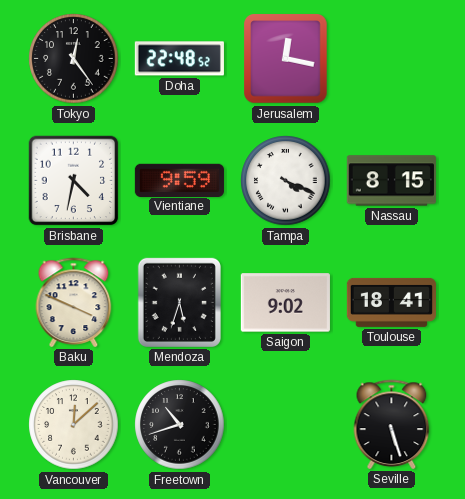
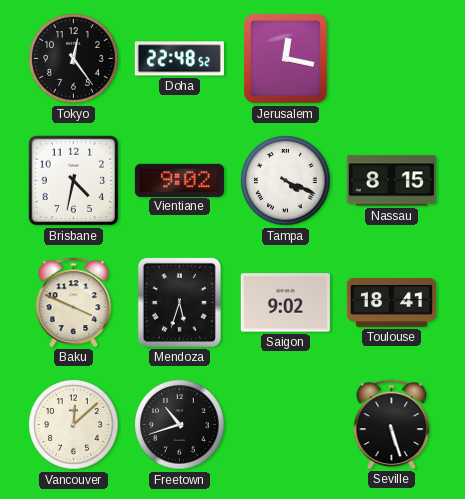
Vientiane: 9:59 -> 9:02 (179, 180)
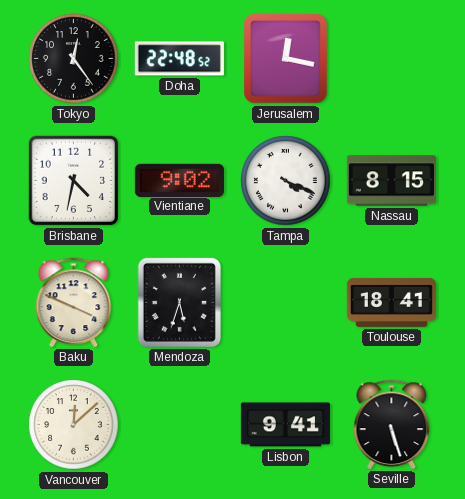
Saigon: 9:02 -> none (285, 303)
Freetown: 10:42 -> none (180, 425)
Lisbon: none -> 9:41 (285, 425)
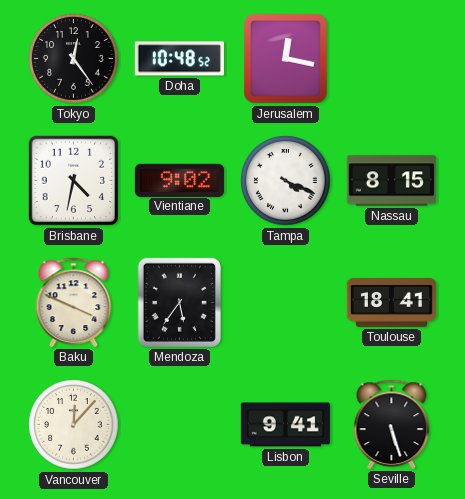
Doha: 22:48 -> 10:48 (179, 59)
Mendoza: 5:33 -> 5:36 (179, 302)
Vancouver: 12:08 -> 12:07 (74, 425)
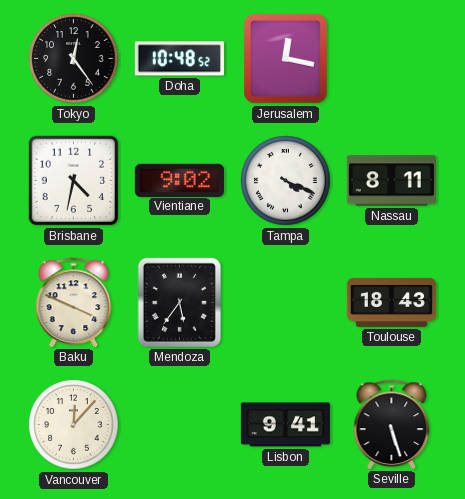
Nassau: 8:15 -> 8:11 (391, 181)
Toulouse: 18:41 -> 18:43 (391, 302)
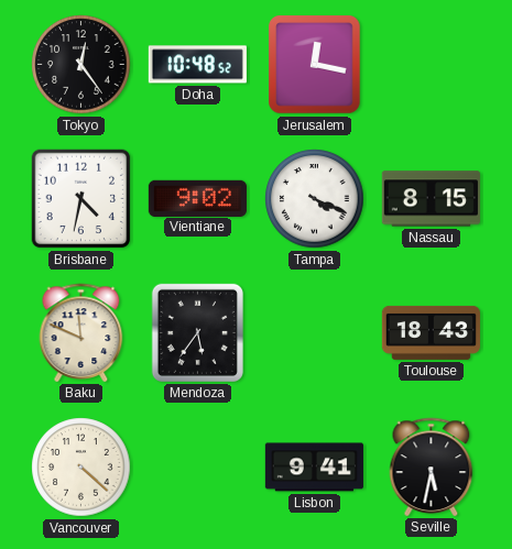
Nassau: 8:11 -> 8:15 (431, 199)
Baku: 3:49 -> 11:49 (81, 332)
Vancouver: 12:07 -> 4:22 (81, 468)
Seville: 5:27 -> 5:32 (432, 466)
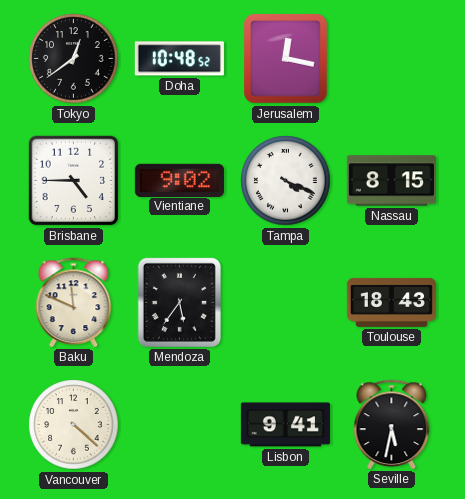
Tokyo: 12:24 -> 12:39 (74, 59)
Brisbane: 4:32 -> 4:45 (74, 181)
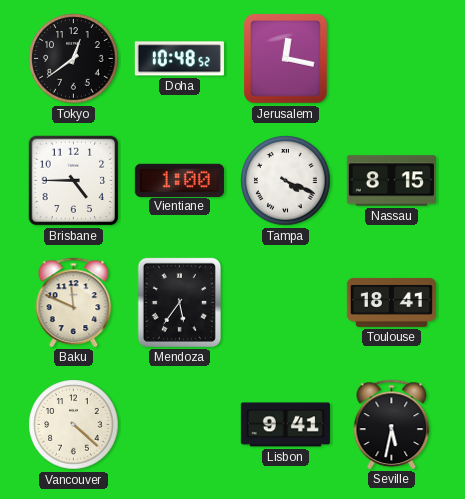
Vientiane: 9:02 -> 1:00 (179, 180)
Toulouse: 18:43 -> 18:41 (391, 302)
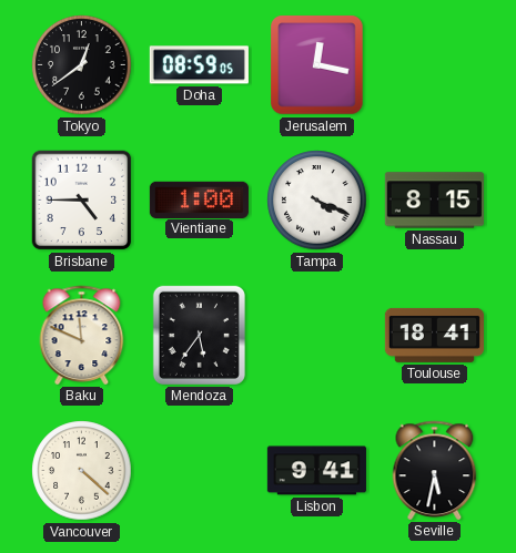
Doha: 10:48 -> 08:59 (199, 65)
